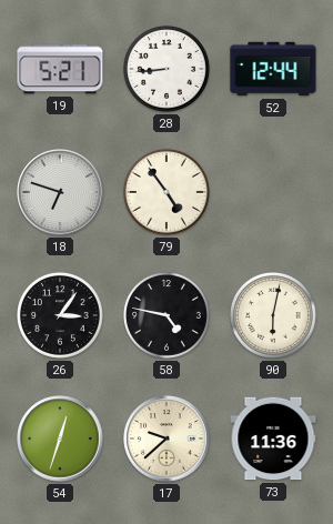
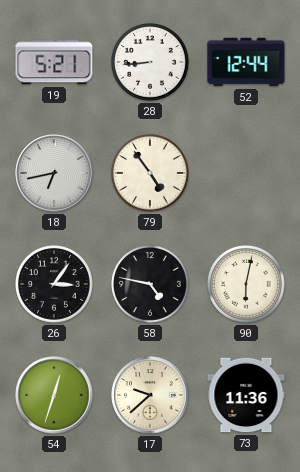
18: 6:48 -> 6:43 (54, 173)
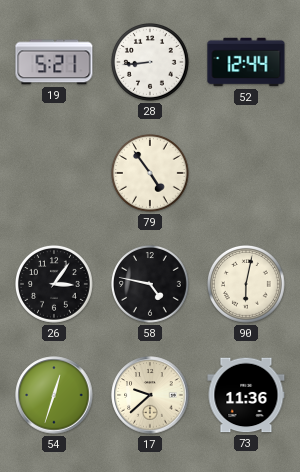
18: 6:43 -> none (54, 173)
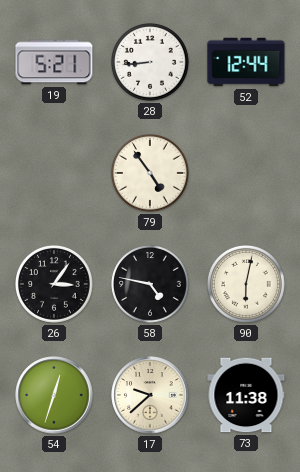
73: 11:36 -> 11:38 (246, 395)
